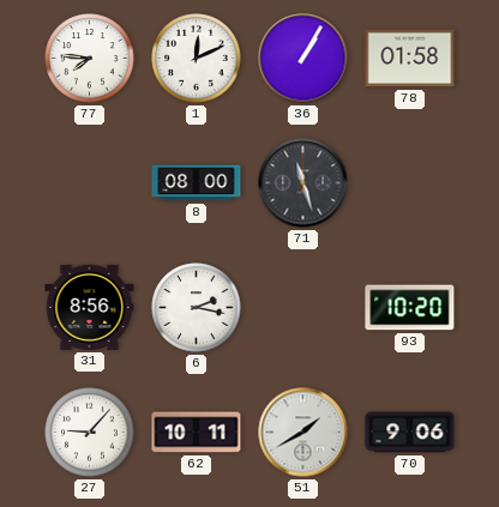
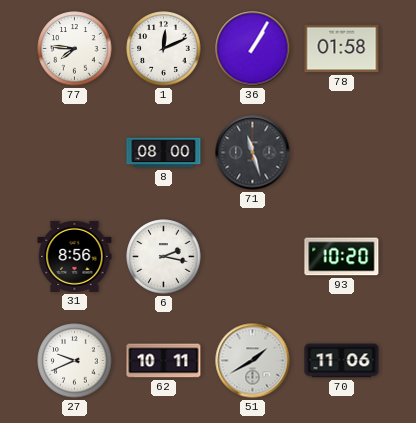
27: 9:07 -> 9:41 (75, 361)
70: 9:06 -> 11:06 (342, 361)
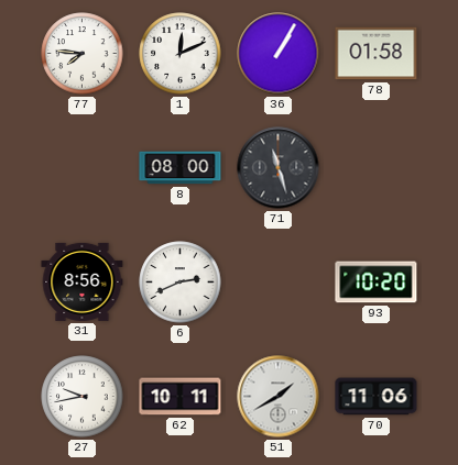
6: 2:17 -> 2:41 (181, 283)
27: 9:41 -> 9:43 (83, 397)
